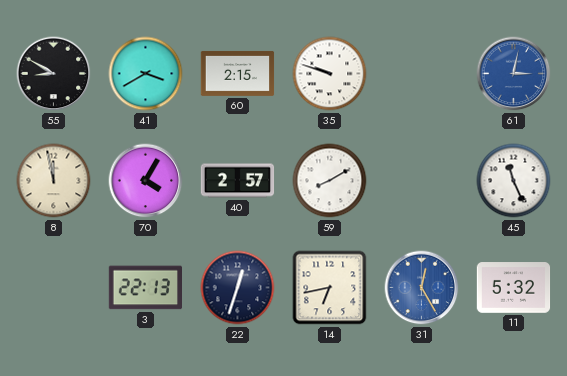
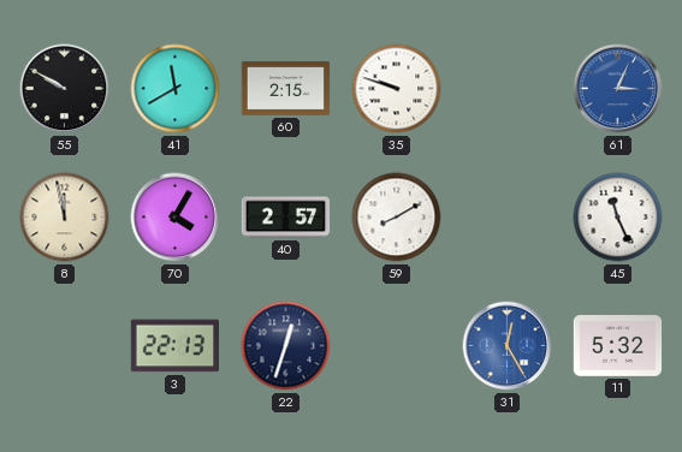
55: 8:50 -> 9:50 (65, 89)
41: 3:40 -> 11:40 (176, 89)
61: 3:02 -> 3:04 (618, 89)
14: 6:43 -> none (330, 288)
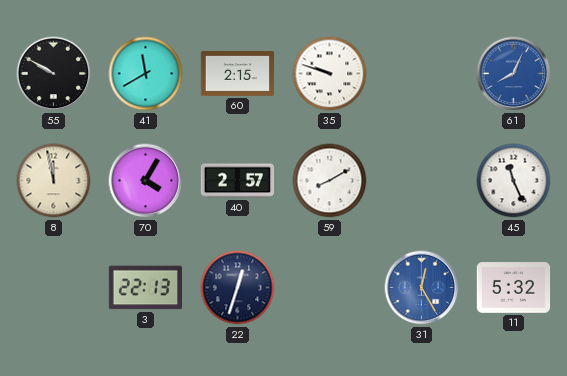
61: 3:04 -> 8:04 (514, 74)
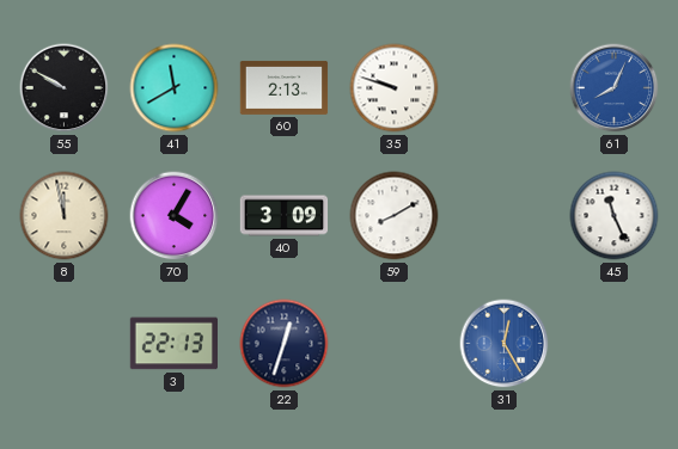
60: 2:15 -> 2:13 (285, 87)
40: 2:57 -> 3:09 (285, 216)
11: 5:32 -> none (514, 288)
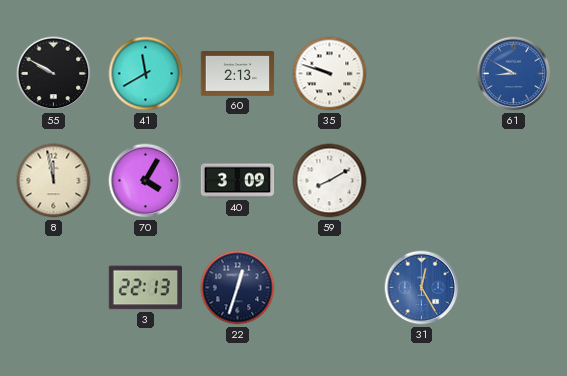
61: 8:04 -> 8:50 (514, 74)
45: 11:26 -> none (615, 216)
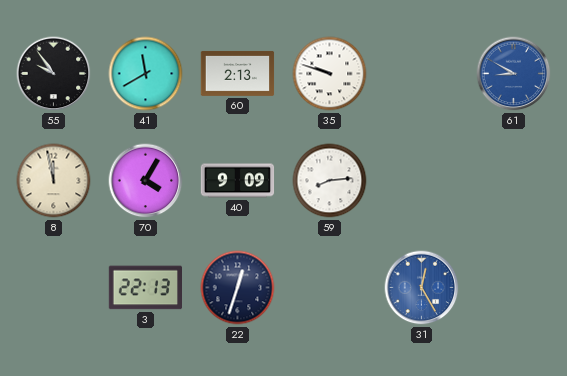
55: 9:50 -> 9:54 (54, 74)
40: 3:09 -> 9:09 (238, 181)
59: 8:10 -> 8:14 (330, 181)
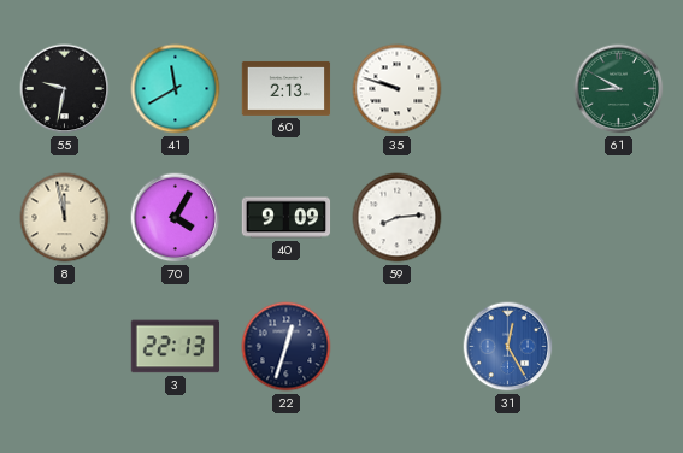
55: 9:54 -> 9:32 (65, 89)
61 dial: blue -> green (619, 89)
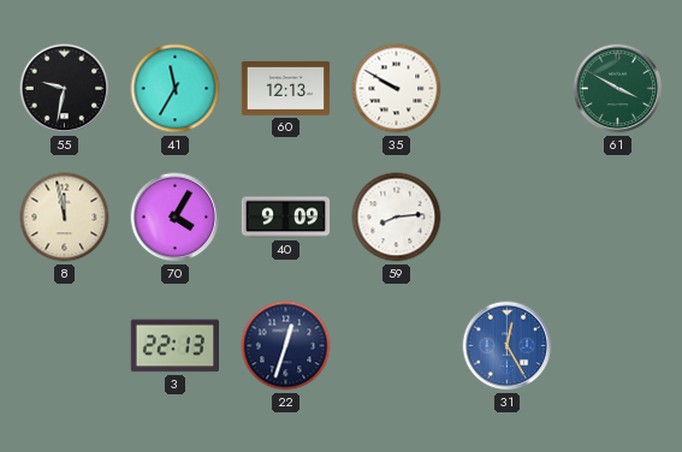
41: 11:40 -> 11:35 (176, 89)
60: 2:13 -> 12:13 (286, 88)
35: 9:48 -> 9:50 (397, 89)
61: 8:50 -> 3:50 (618, 89)
